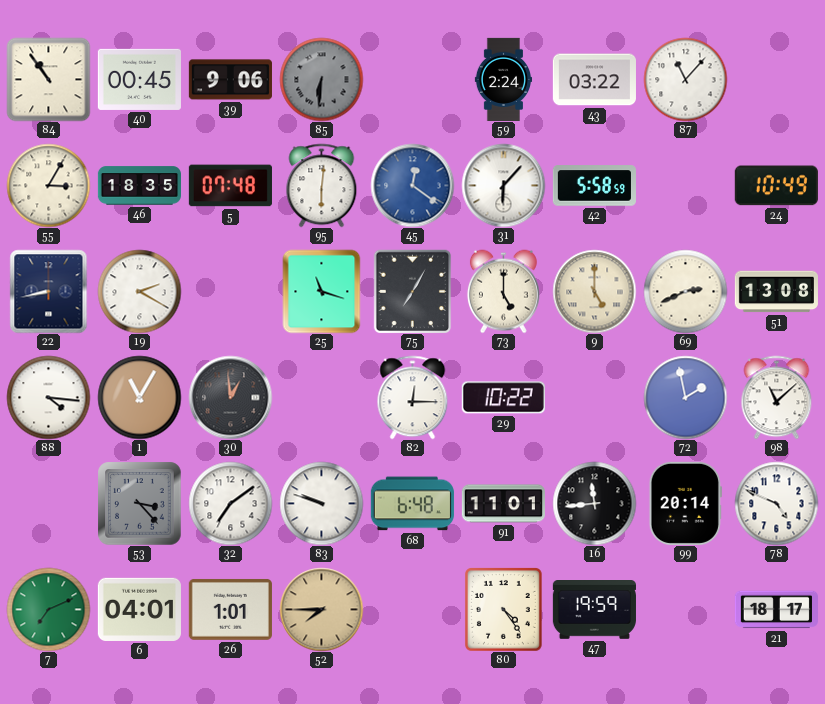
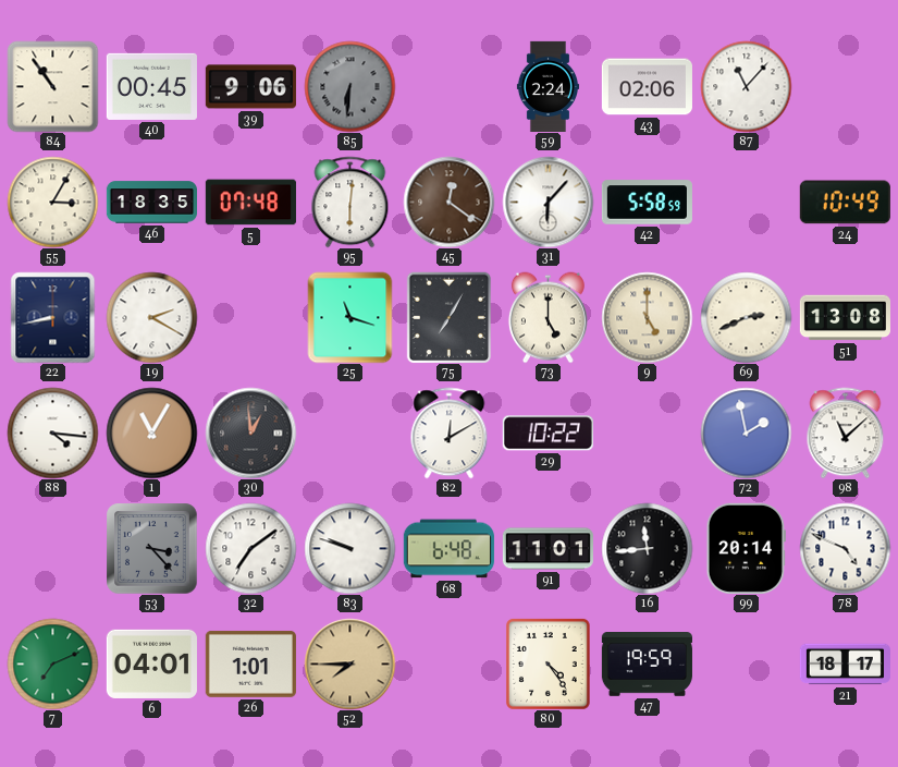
43: 03:22 -> 02:06 (647, 87)
45 dial: blue -> brown (448, 202)
82: 12:15 -> 12:10 (450, 433)
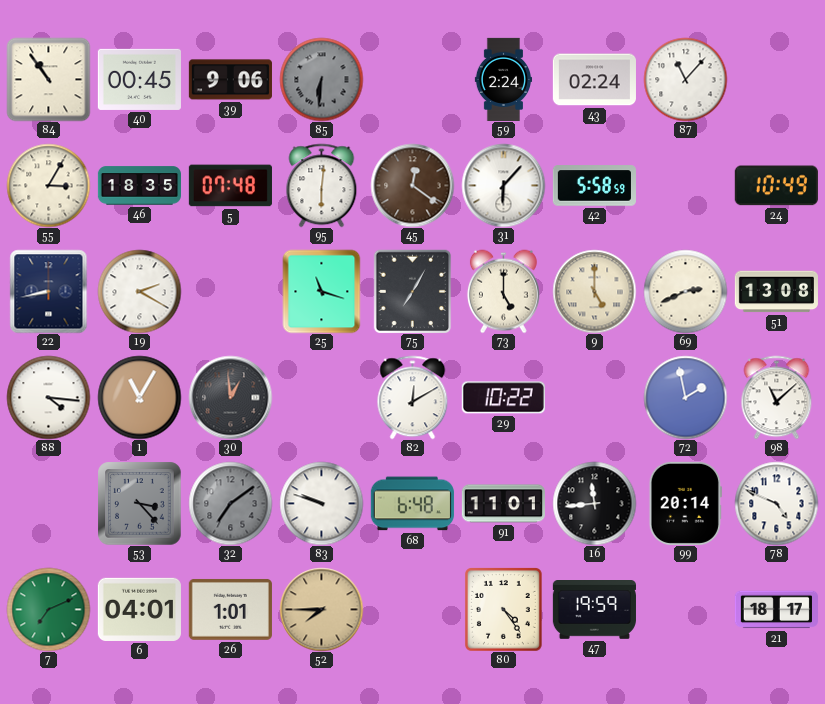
43: 02:06 -> 02:24 (594, 80)
32 dial: white -> grey (230, 503)
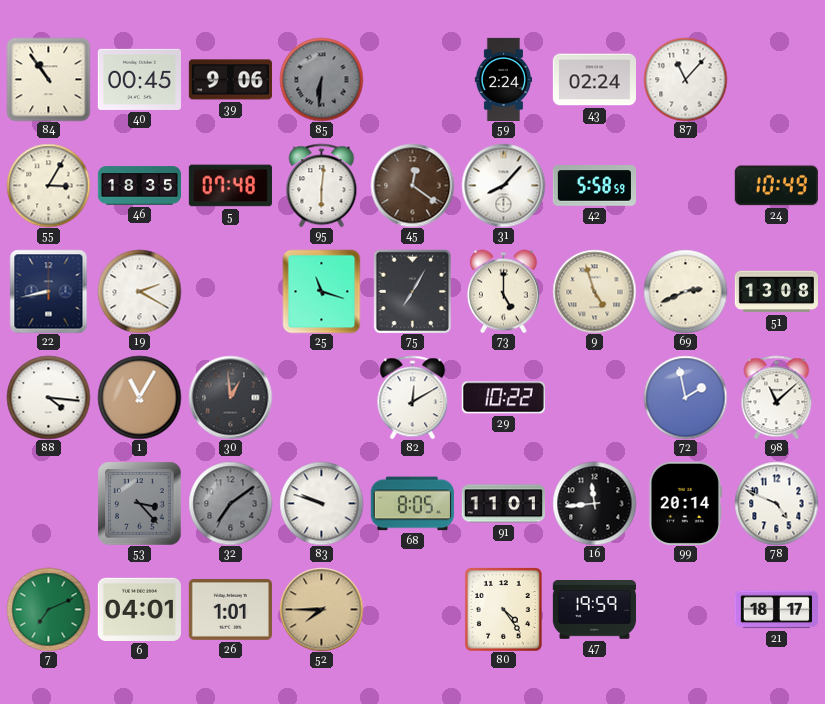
31: 6:07 -> 8:07 (503, 185)
9: 5:00 -> 4:57 (594, 291)
68: 6:48 -> 8:05 (412, 504)
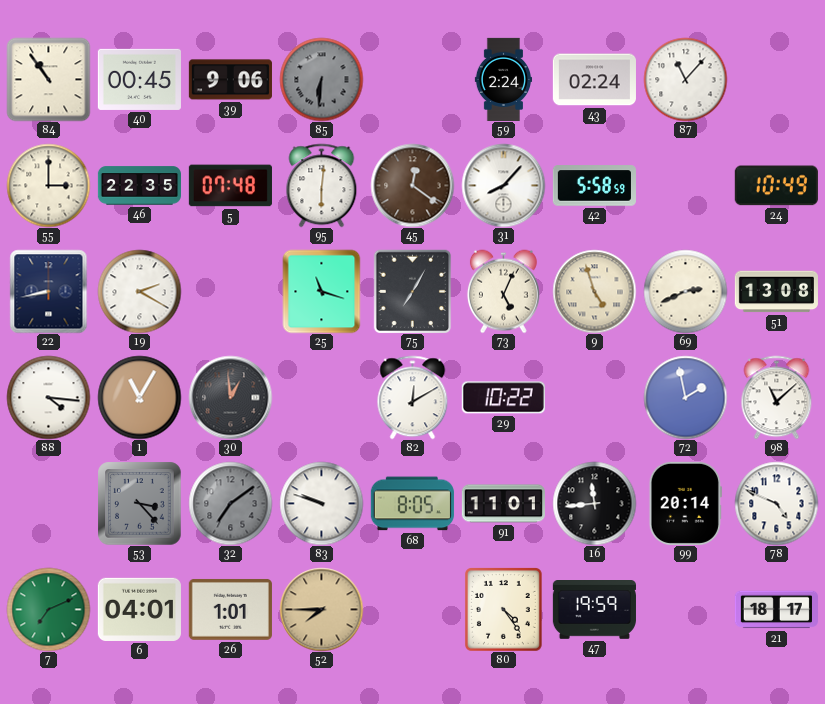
55: 3:05 -> 3:00 (48, 185)
46: 18:35 -> 22:35 (139, 186)
73: 5:00 -> 5:04 (503, 291)
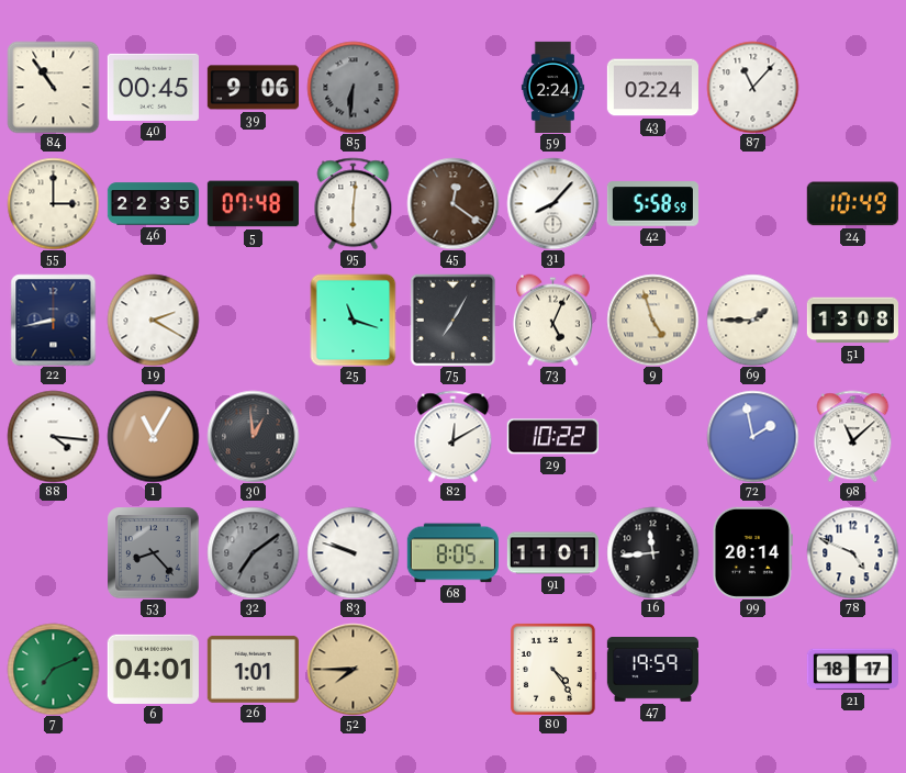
69: 2:41 -> 1:45 (752, 320)
53: 3:23 -> 8:23 (153, 552)
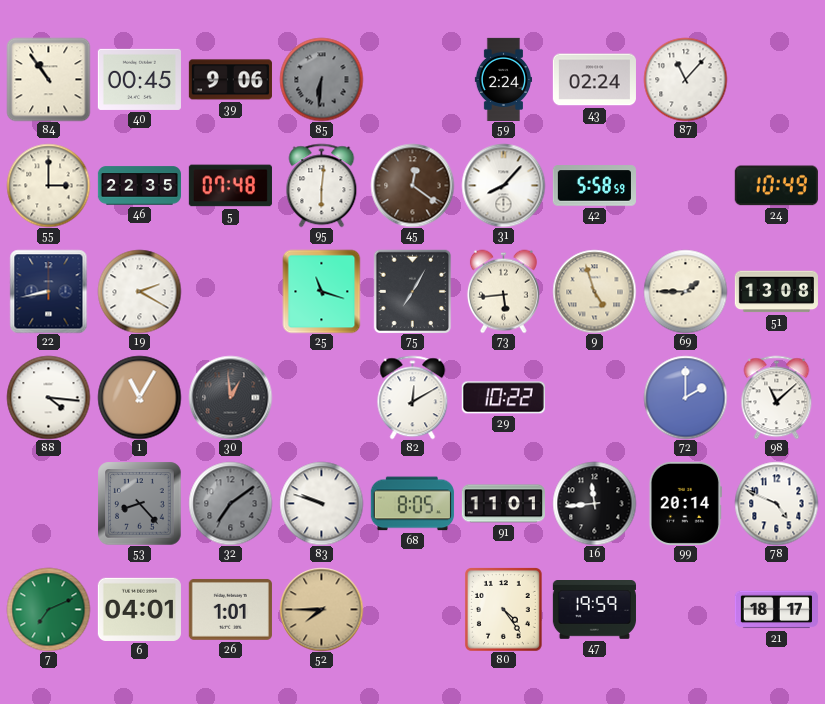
73: 5:04 -> 5:44 (503, 291)
72: 1:58 -> 2:00 (685, 397)
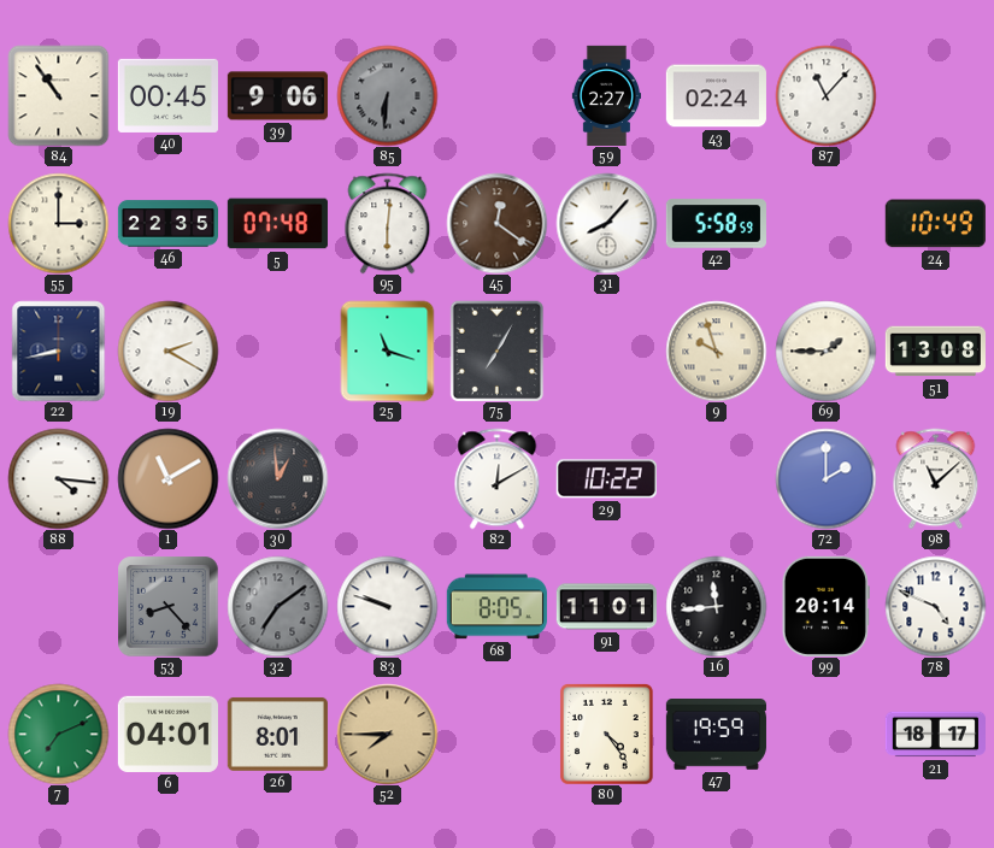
59: 2:24 -> 2:27 (606, 95)
73: 5:44 -> none (503, 291)
9: 4:57 -> 9:57 (716, 351)
1: 11:05 -> 11:10 (167, 478)
26: 1:01 -> 8:01 (277, 734)
